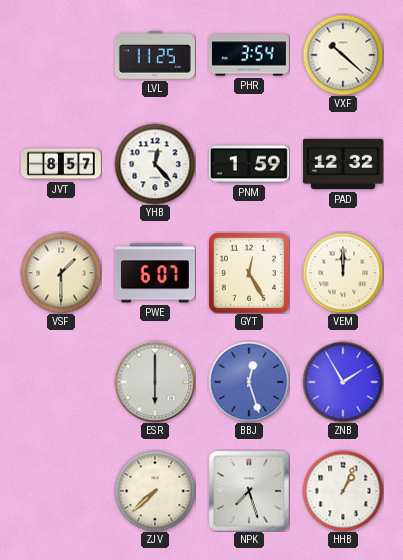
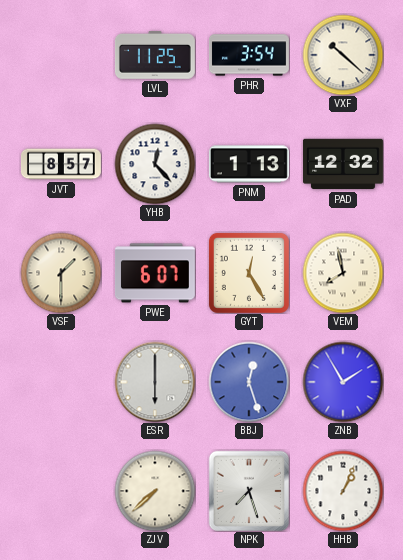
PNM: 1:59 -> 1:13 (249, 164)
VEM: 12:00 -> 7:58 (343, 273)
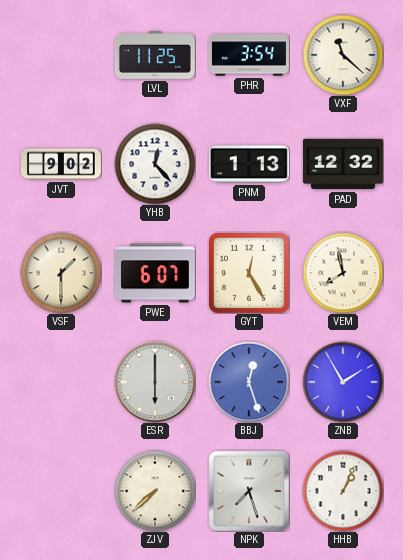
VXF: 10:22 -> 11:22 (343, 55)
JVT: 8:57 -> 9:02 (61, 164)
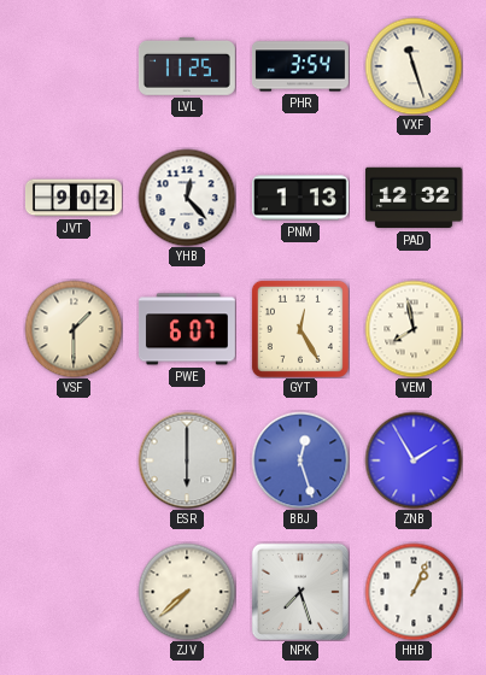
VXF: 11:22 -> 11:27 (414, 66)
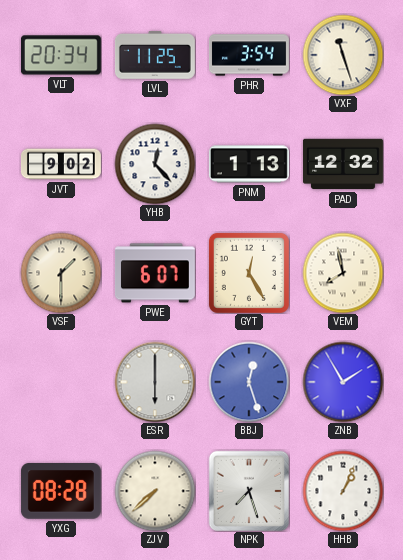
VLT: none -> 20:34 (61, 55)
YXG: none -> 08:28 (61, 491)
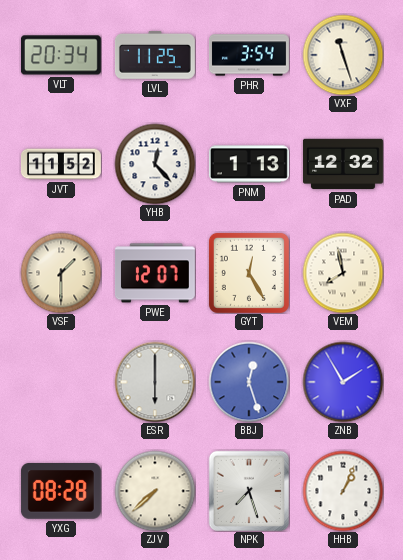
JVT: 9:02 -> 11:52 (61, 164)
PWE: 6:07 -> 12:07 (155, 273)
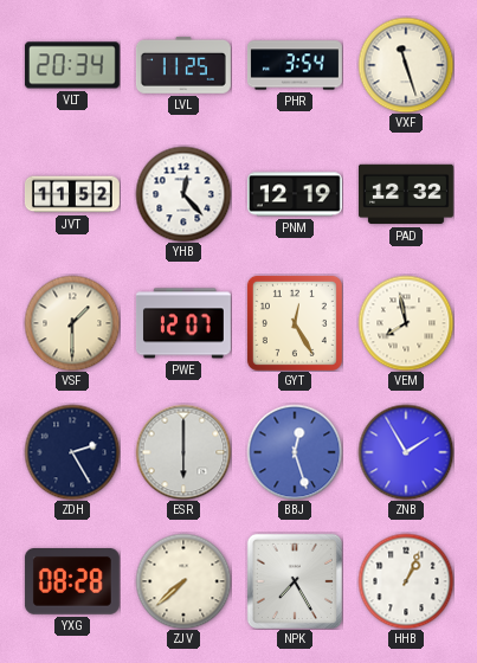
PNM: 1:13 -> 12:19 (295, 194)
ZDH: none -> 2:25 (72, 452)
NPK: 7:27 -> 7:25 (295, 581)
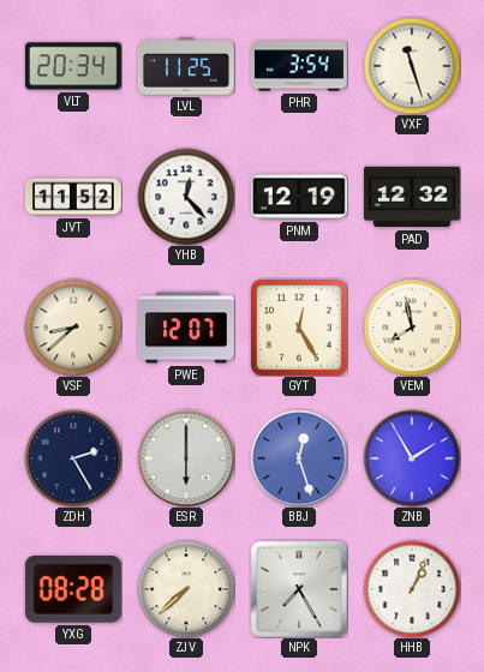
VSF: 1:30 -> 8:38 (73, 328)
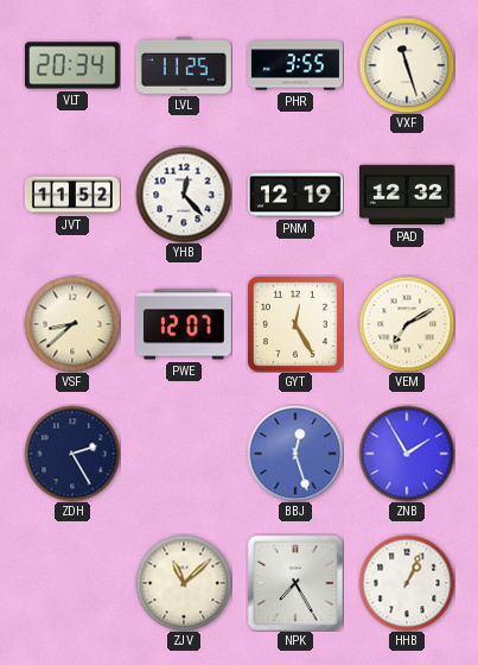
PHR: 3:54 -> 3:55 (295, 65)
VEM: 7:58 -> 7:10 (407, 324)
ESR: 6:00 -> none (186, 458)
YXG: 08:28 -> none (73, 589)
ZJV: 7:38 -> 11:08 (184, 583)
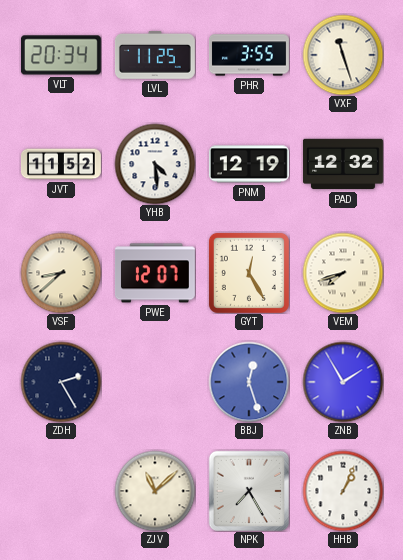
YHB: 12:23 -> 4:29 (155, 164)
VEM: 7:10 -> 7:42 (343, 273)
